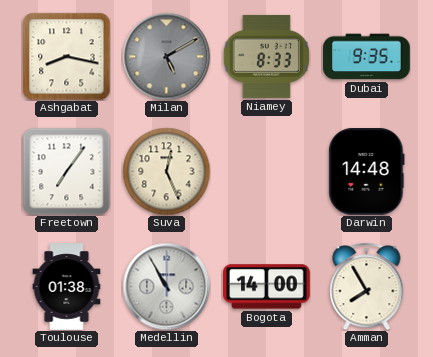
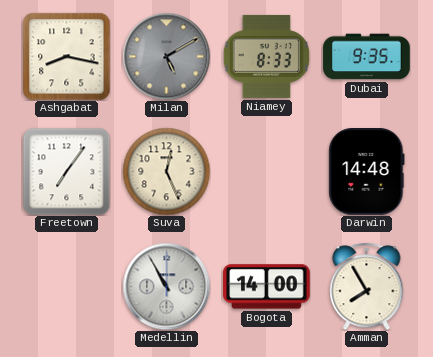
Toulouse: 01:38 -> none (67, 287)
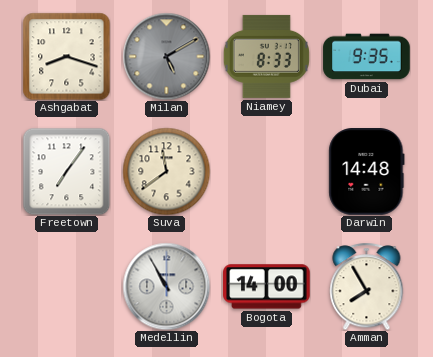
Ashgabat: 8:17 -> 8:18 (66, 56)
Suva: 12:26 -> 11:39 (166, 171)
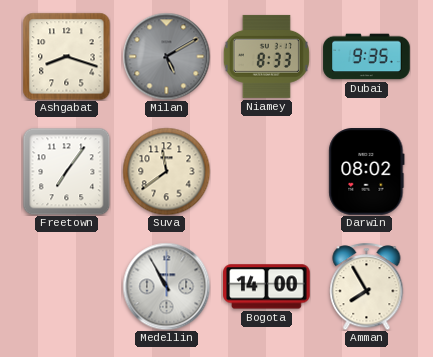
Darwin: 14:48 -> 08:02 (367, 172)
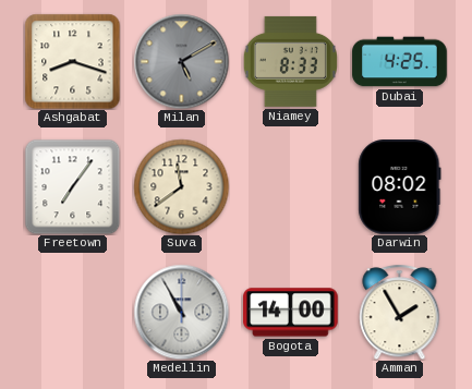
Dubai: 9:35 -> 4:25 (400, 62)
Amman: 7:55 -> 1:55 (400, 312)
